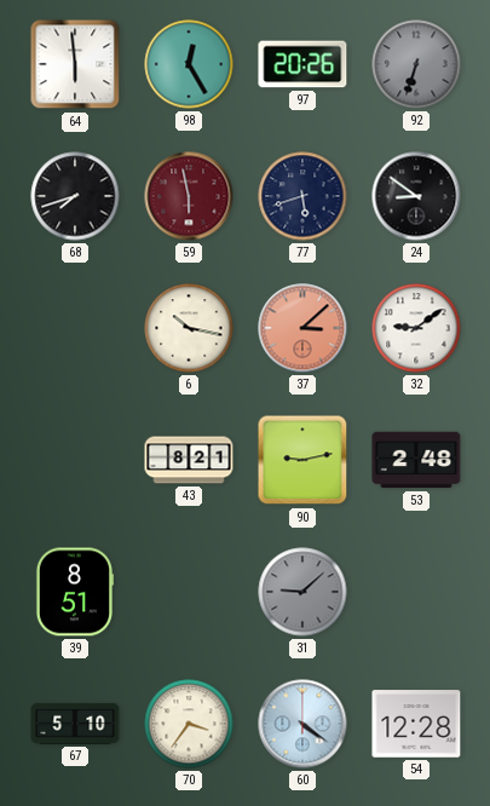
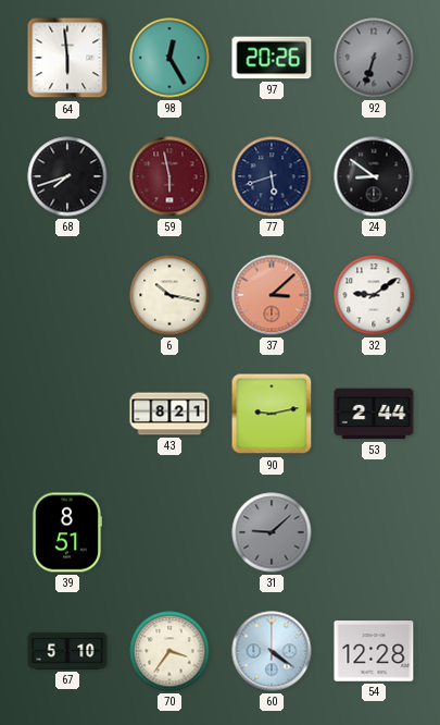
53: 2:48 -> 2:44 (374, 414)
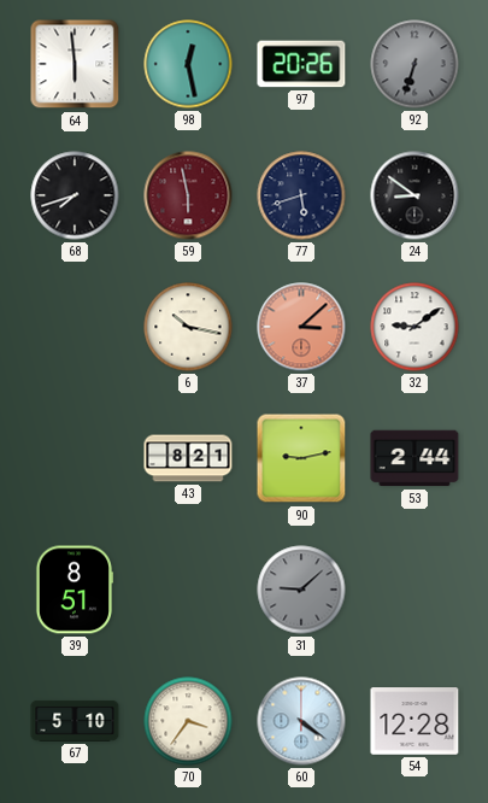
98: 12:25 -> 12:28 (188, 64)
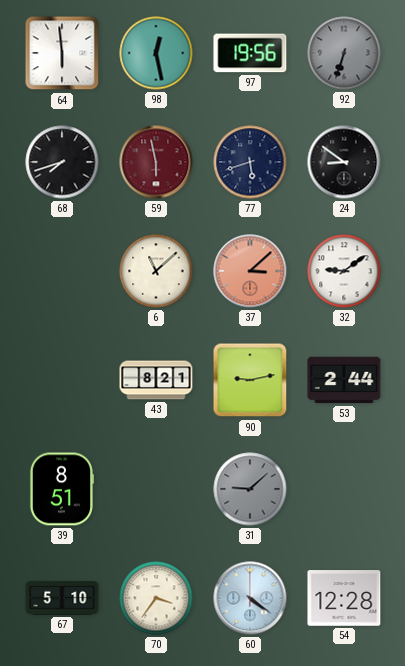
97: 20:26 -> 19:56 (250, 53)
6: 10:17 -> 11:08 (156, 271)
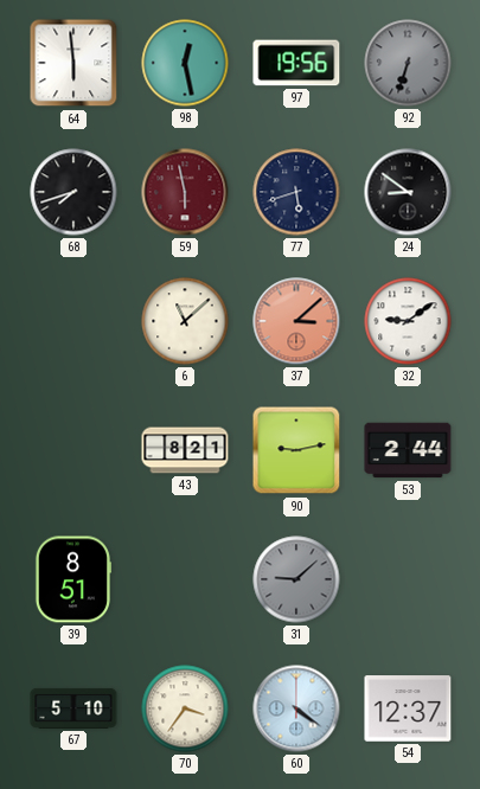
54: 12:28 -> 12:37 (408, 708)
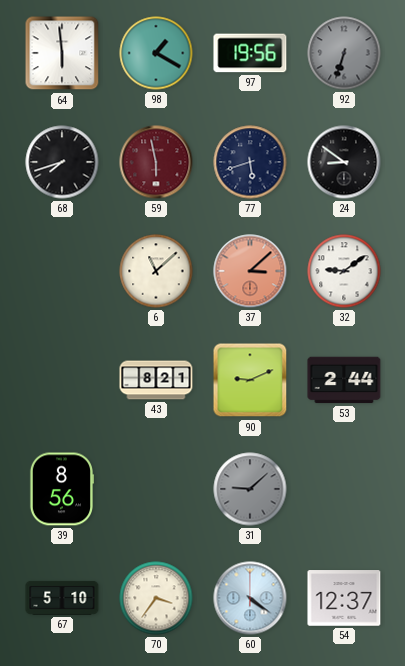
98: 12:28 -> 1:20 (156, 53)
90: 9:13 -> 9:11 (250, 380)
39: 8:51 -> 8:56 (61, 489)
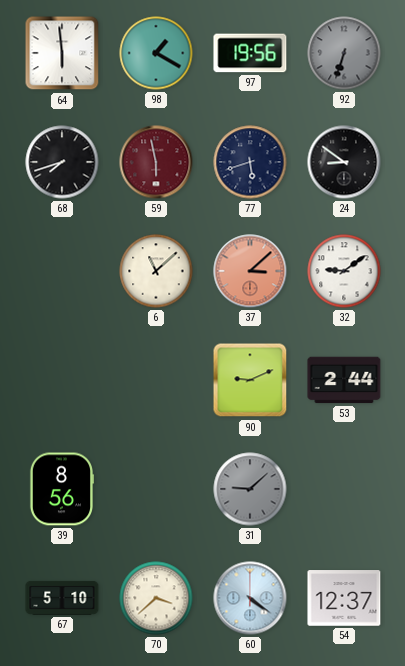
43: 8:21 -> none (156, 380)
70: 3:36 -> 3:38 (156, 598)
